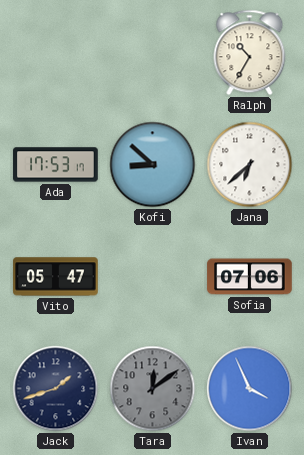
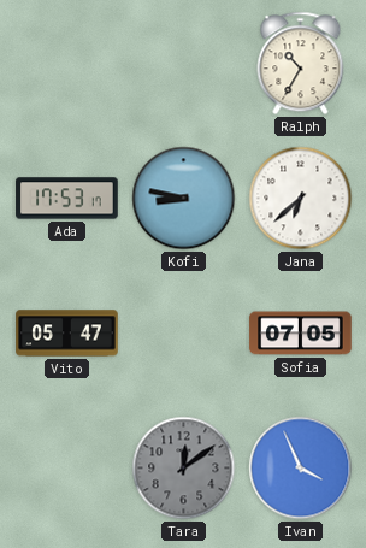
Kofi: 8:52 -> 8:47 (184, 199)
Sofia: 07:06 -> 07:05 (301, 334)
Jack: 1:42 -> none (56, 389)
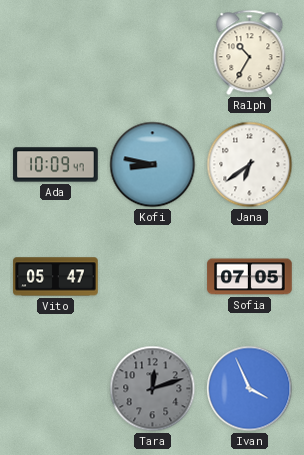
Ada: 17:53 -> 10:09 (56, 165)
Jana: 6:38 -> 6:39 (250, 165)
Tara: 12:09 -> 12:12 (153, 389)
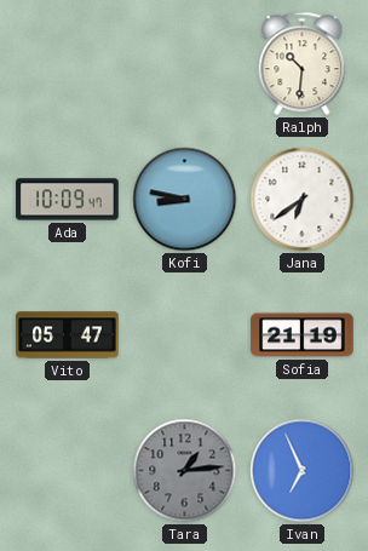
Ralph: 10:35 -> 10:31 (303, 64)
Sofia: 07:05 -> 21:19 (303, 335)
Tara: 12:12 -> 1:14 (185, 471)
Ivan: 3:56 -> 6:56 (303, 471)
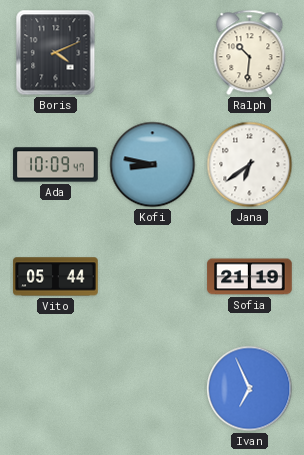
Boris: none -> 4:11 (56, 53)
Vito: 05:47 -> 05:44 (56, 277)
Tara: 1:14 -> none (185, 471)
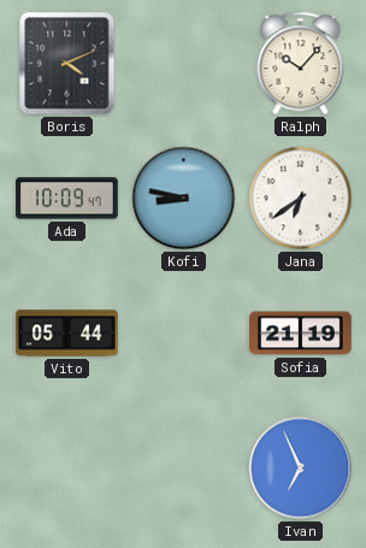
Ralph: 10:31 -> 10:07 (301, 64)
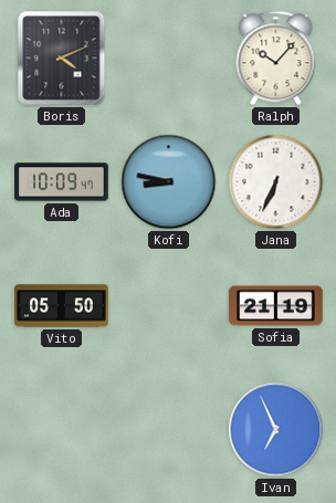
Jana: 6:39 -> 6:34 (276, 182)
Vito: 05:44 -> 05:50 (62, 306)
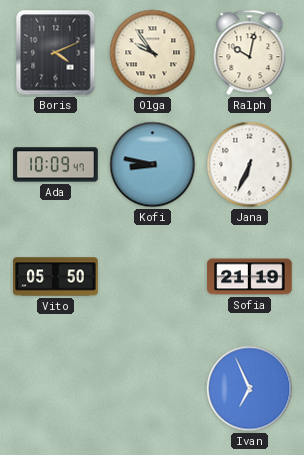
Olga: none -> 9:54 (153, 53)
Ralph: 10:07 -> 10:02 (250, 53)
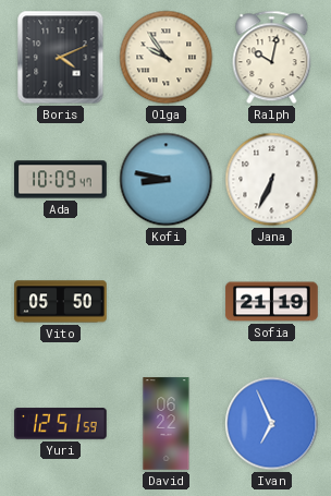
Yuri: none -> 12:51 (61, 424)
David: none -> 06:22 (167, 424)
